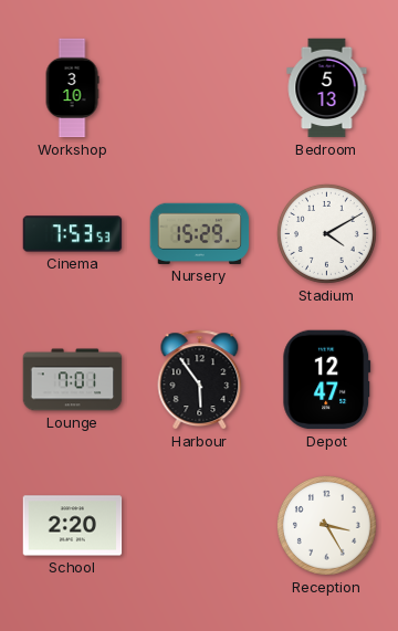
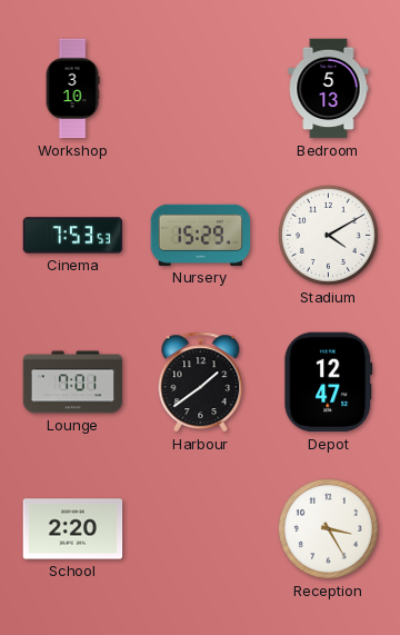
Harbour: 5:54 -> 1:39 (201, 383)
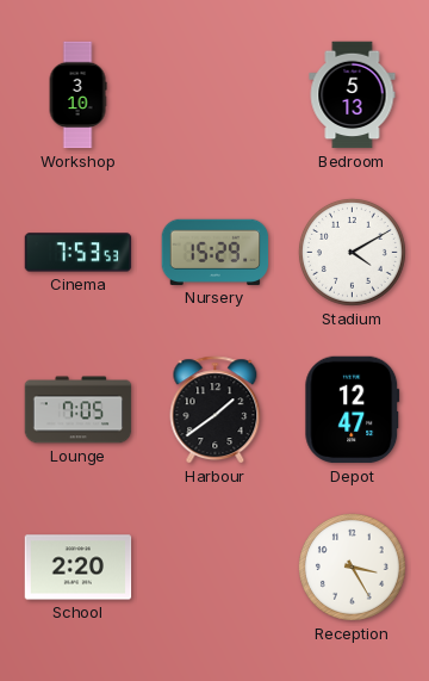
Lounge: 7:01 -> 7:05 (79, 410)
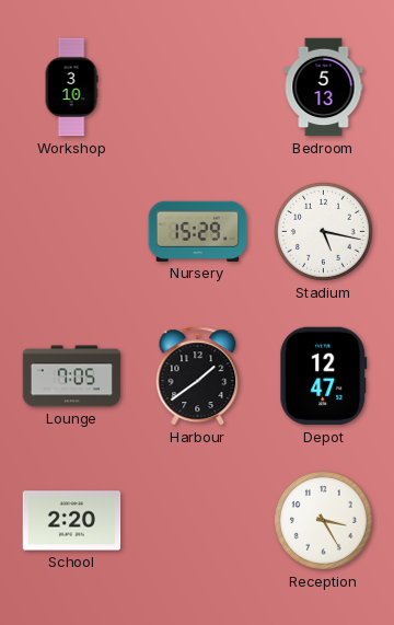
Cinema: 7:53 -> none (79, 253)
Stadium: 4:10 -> 5:17 (323, 231)
